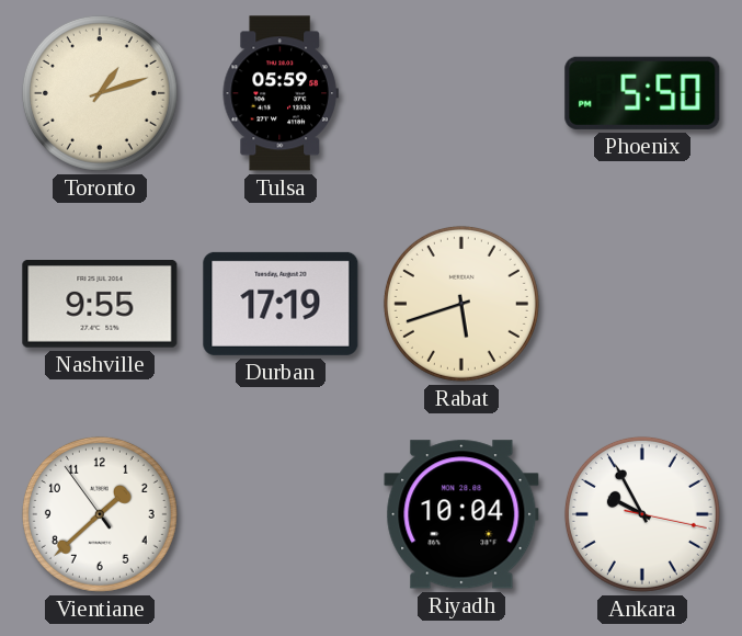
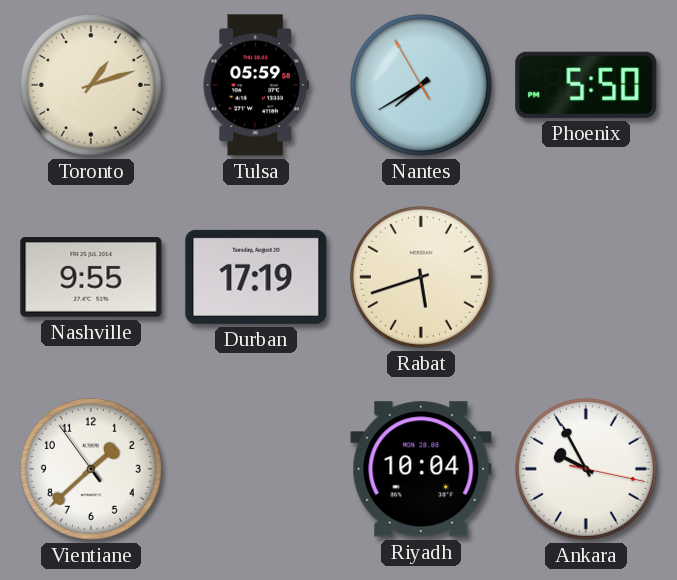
Nantes: none -> 7:39 (421, 85)
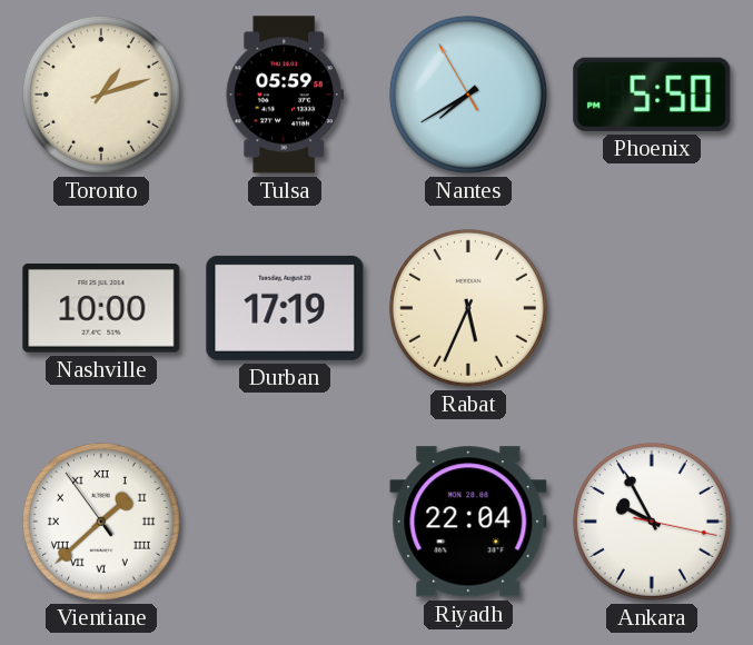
Nashville: 9:55 -> 10:00 (101, 309)
Rabat: 5:42 -> 5:34 (468, 308)
Vientiane numerals: Arabic -> Roman (101, 522)
Riyadh: 10:04 -> 22:04 (468, 522)
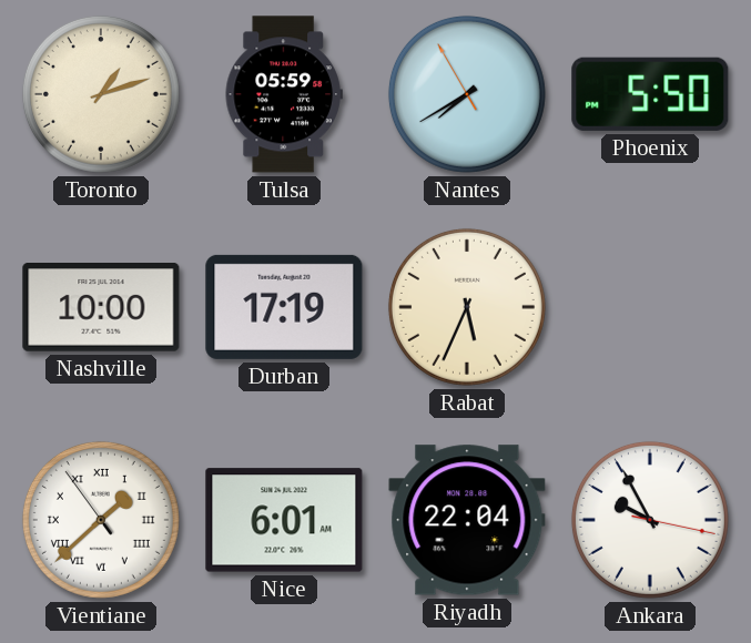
Nice: none -> 6:01 (284, 520)
